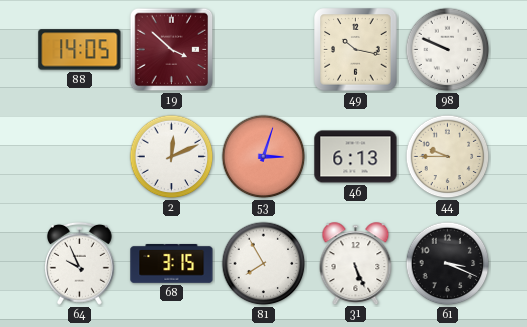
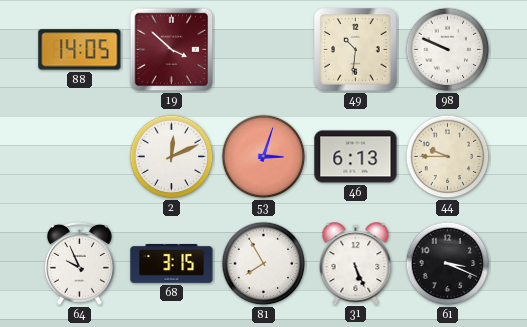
49: 10:17 -> 10:31 (356, 50)
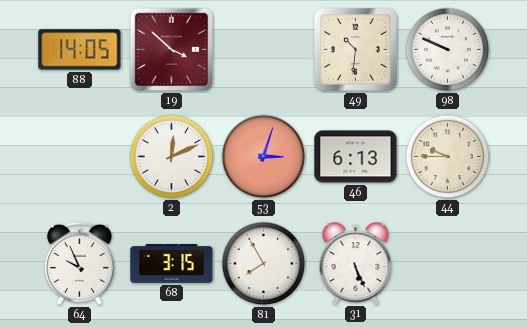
61: 3:19 -> none (448, 264)
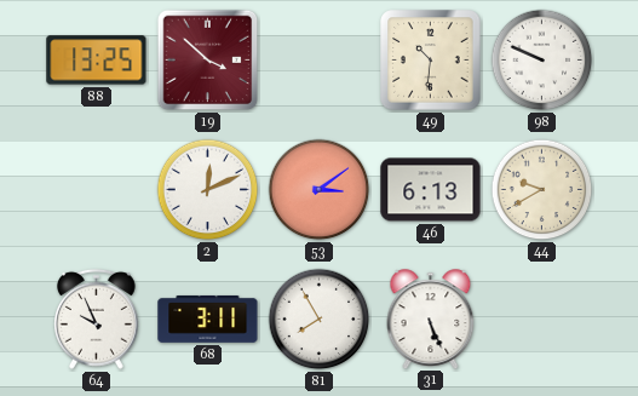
88: 14:05 -> 13:25 (97, 61)
53: 3:03 -> 3:09 (320, 190)
44: 9:45 -> 9:40 (542, 190)
68: 3:15 -> 3:11 (208, 318)
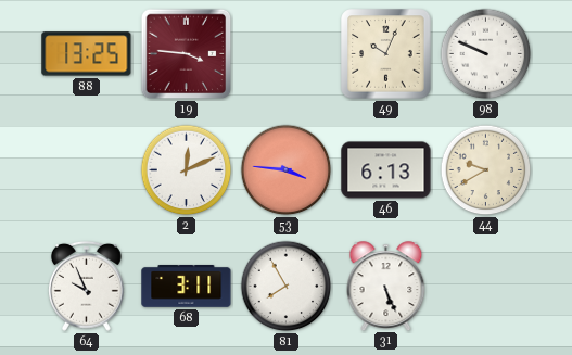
19: 3:52 -> 3:46 (187, 54)
49: 10:31 -> 10:04 (386, 54)
53: 3:09 -> 3:46 (287, 170)
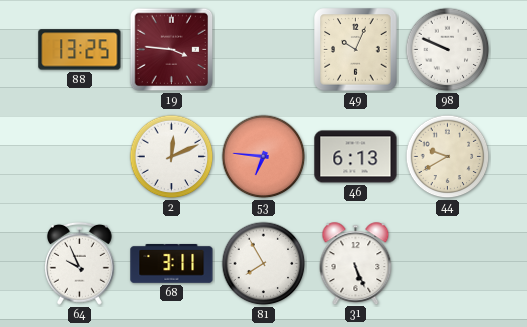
53: 3:46 -> 6:46 (264, 157)
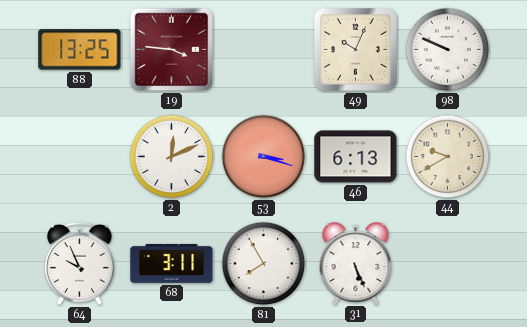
53: 6:46 -> 3:18 (264, 157)
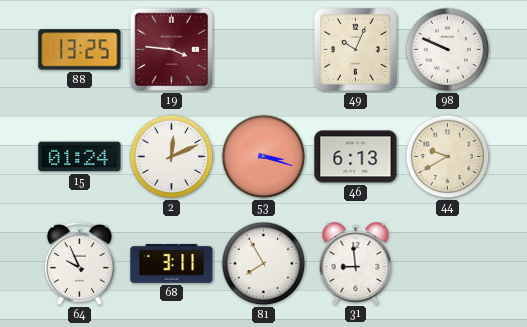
15: none -> 01:24 (80, 157)
31: 5:26 -> 8:59 (356, 263)
